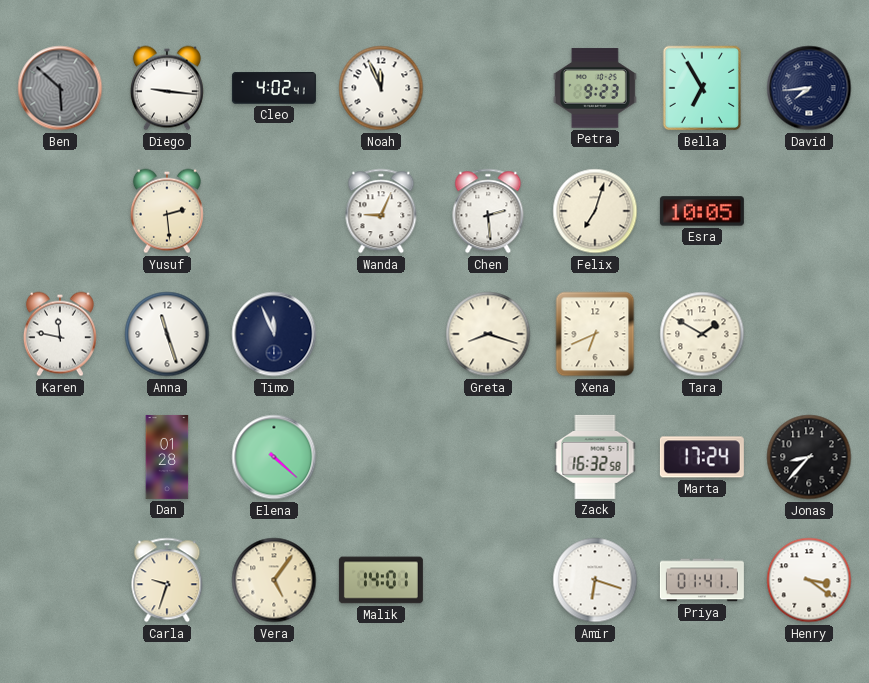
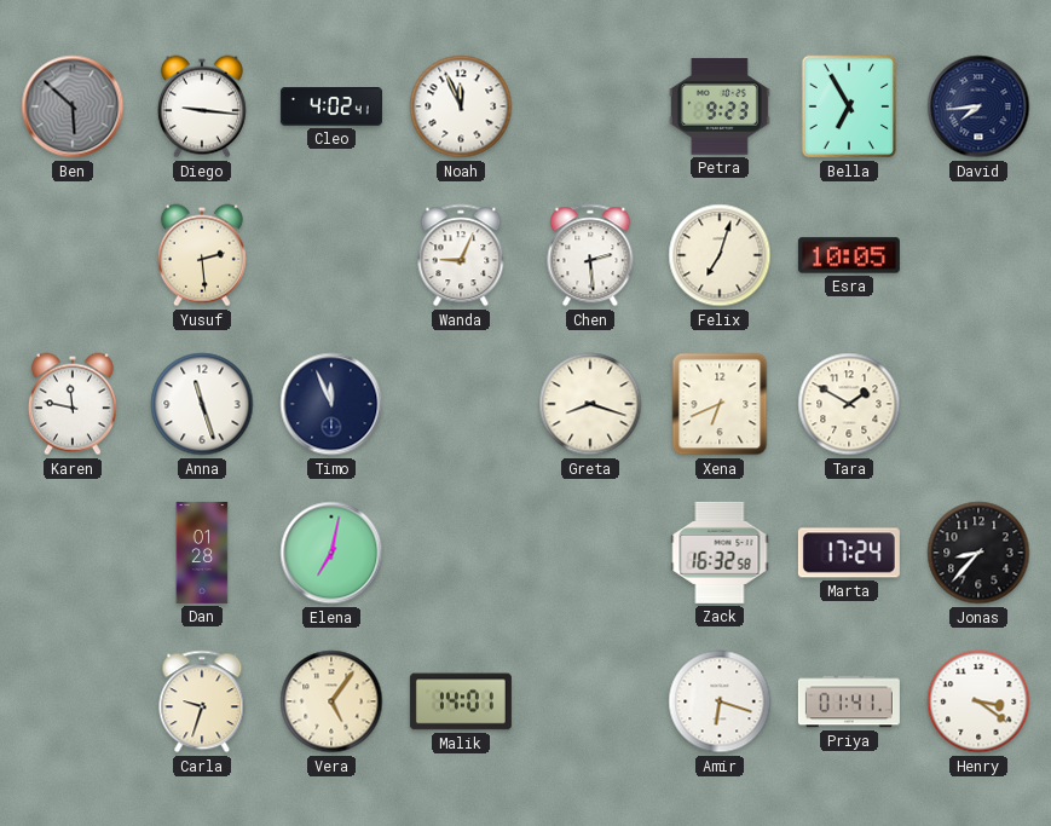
Elena: 4:22 -> 7:02 (331, 553)
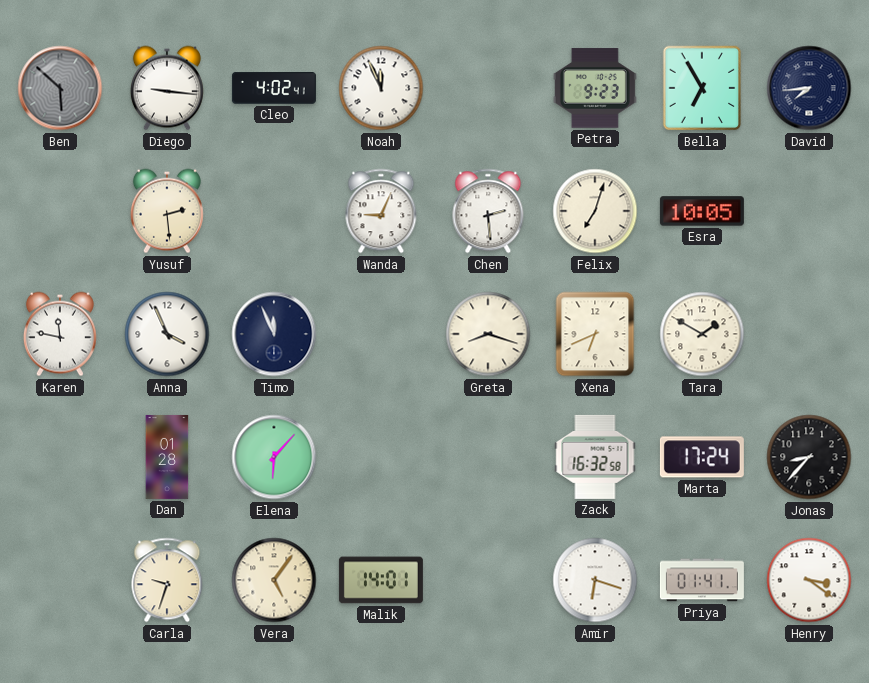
Anna: 11:27 -> 3:56 (167, 334)
Elena: 7:02 -> 6:07 (274, 457)
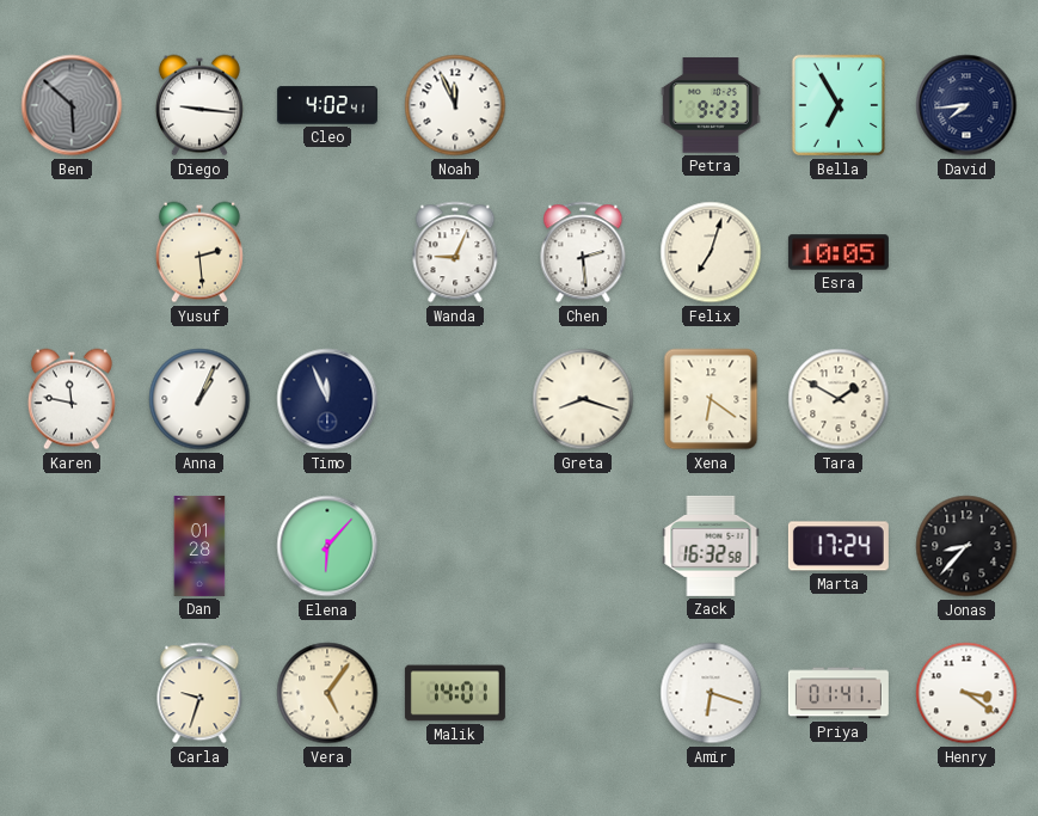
Anna: 3:56 -> 1:04 (199, 399)
Xena: 6:41 -> 6:21 (711, 399)
